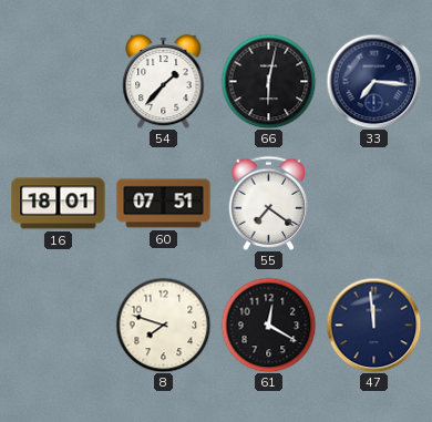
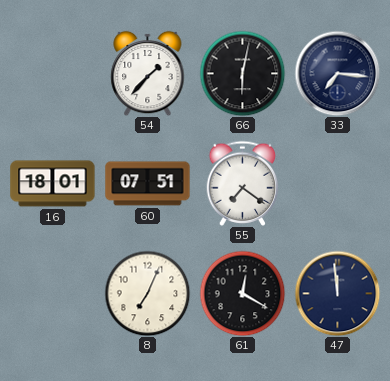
8: 7:48 -> 7:04 (147, 293)
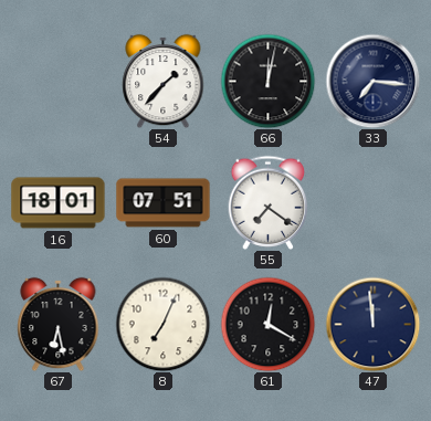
66: 6:02 -> 12:02 (267, 81)
67: none -> 6:28 (59, 324)
